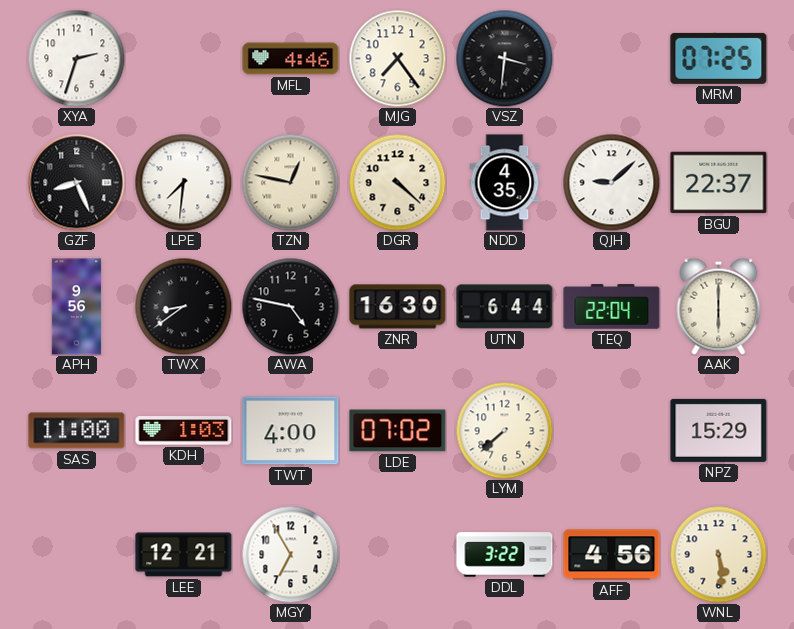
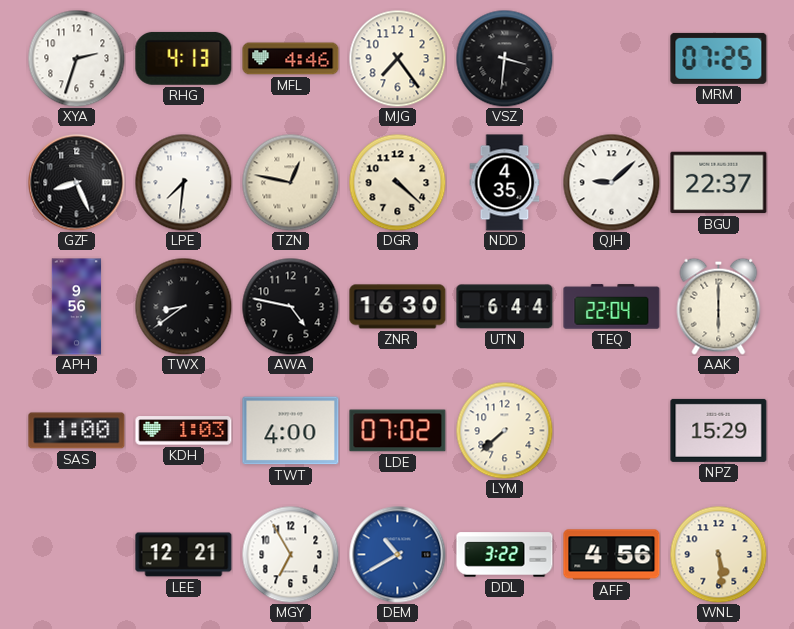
RHG: none -> 4:13 (184, 58)
DEM: none -> 10:40 (398, 555)
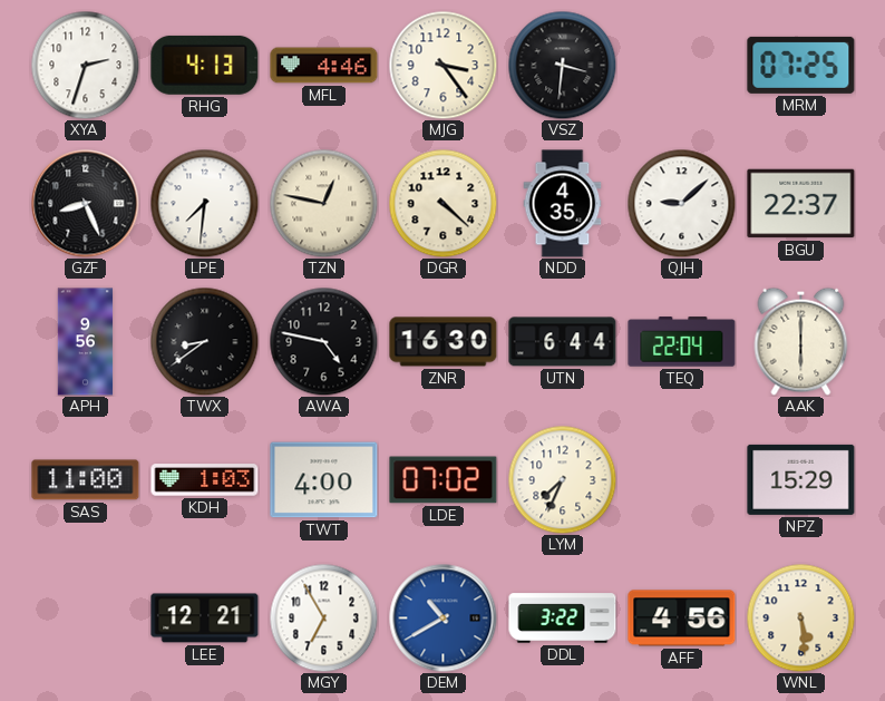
MJG: 7:24 -> 3:24 (442, 65)
LYM: 7:38 -> 7:34 (562, 479)
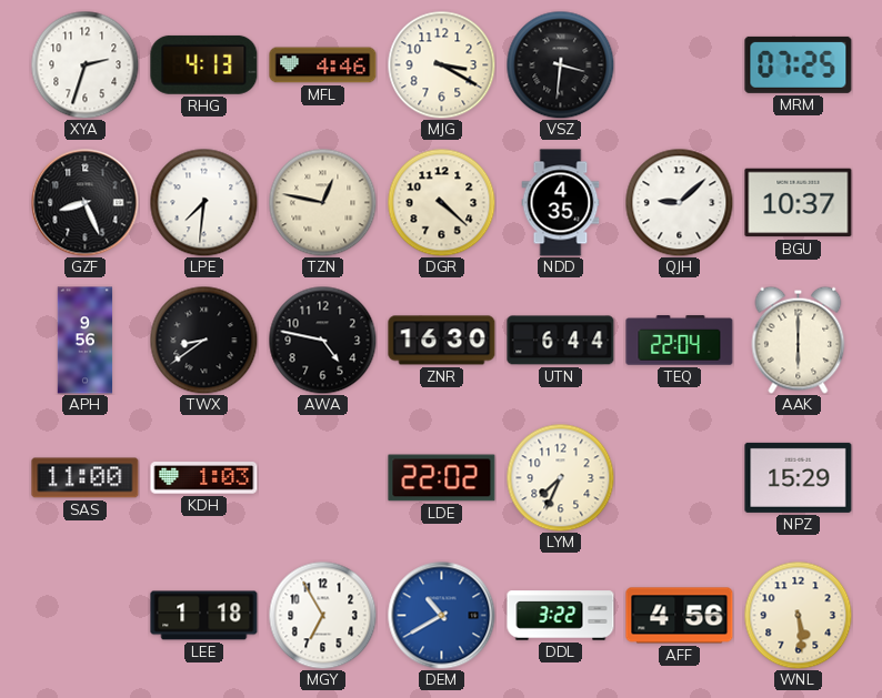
MJG: 3:24 -> 3:20 (441, 64)
BGU: 22:37 -> 10:37 (799, 203)
TWT: 4:00 -> none (324, 480)
LDE: 07:02 -> 22:02 (442, 478)
LEE: 12:21 -> 1:18 (204, 616)
